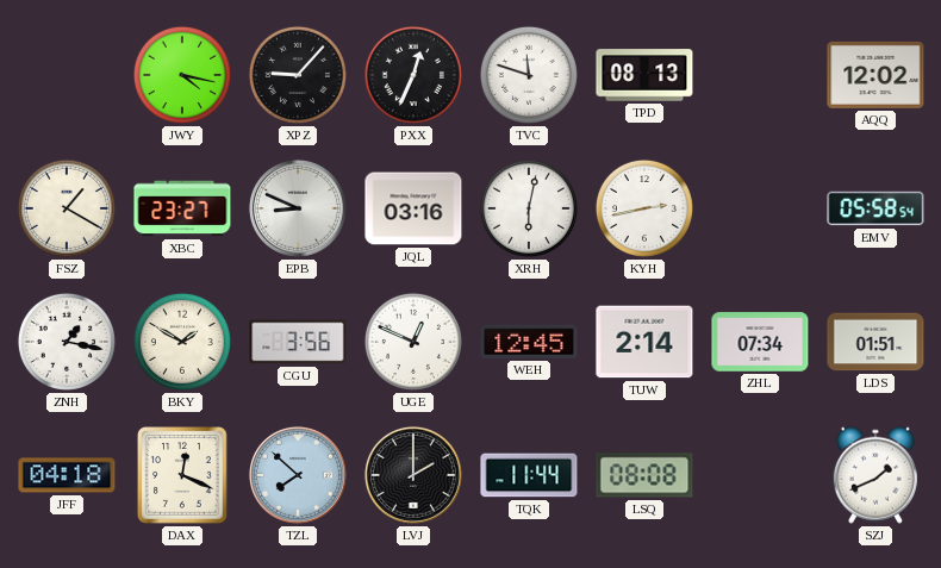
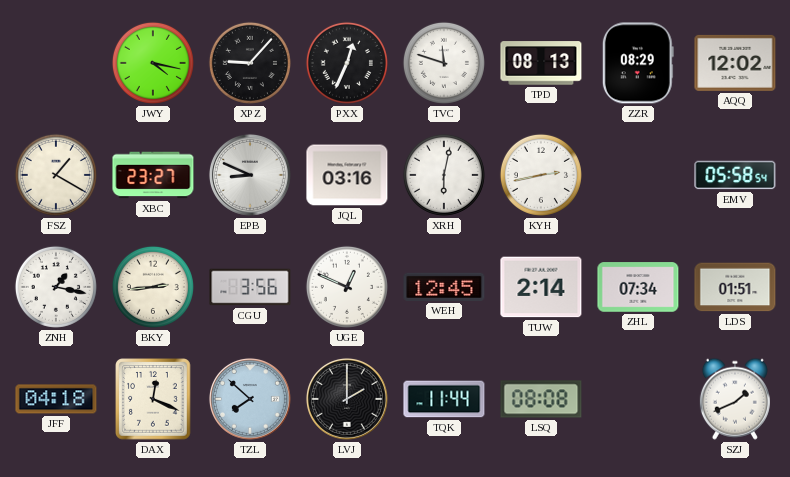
ZZR: none -> 08:29 (638, 63)
BKY: 1:50 -> 2:44 (153, 287)
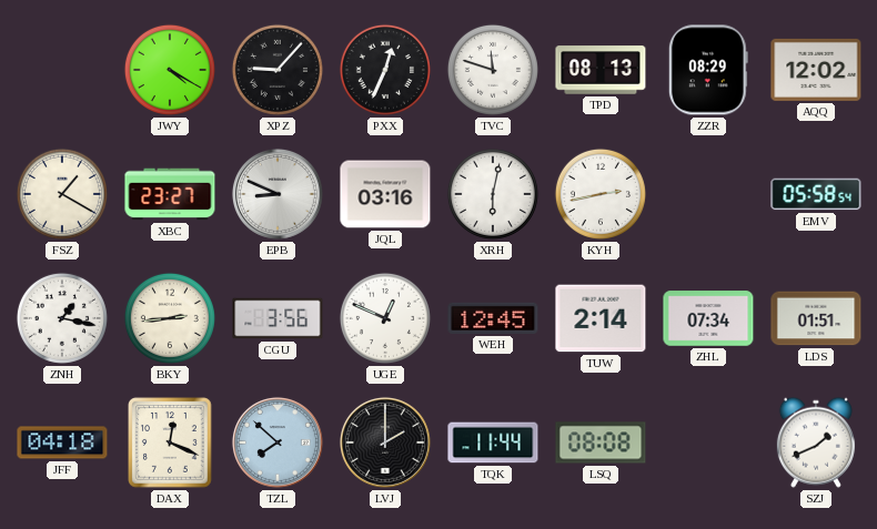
JWY: 4:17 -> 4:20 (170, 70)
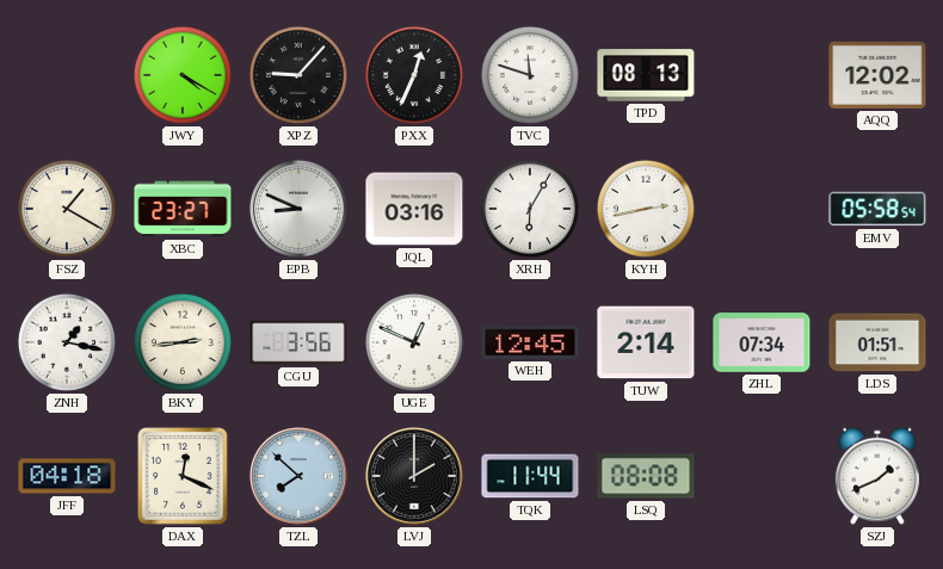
ZZR: 08:29 -> none (708, 70)
XRH: 6:02 -> 6:05 (530, 209)
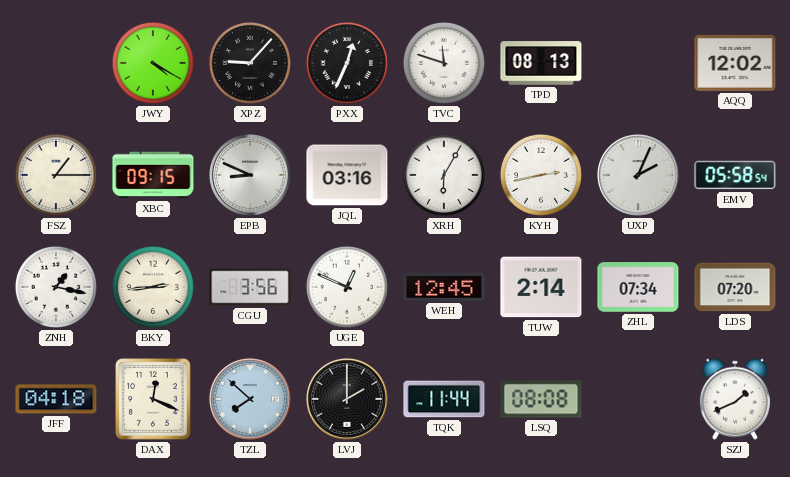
FSZ: 1:20 -> 1:15 (56, 175)
XBC: 23:27 -> 09:15 (153, 175)
UXP: none -> 2:04 (638, 175)
LDS: 01:51 -> 07:20 (735, 287)
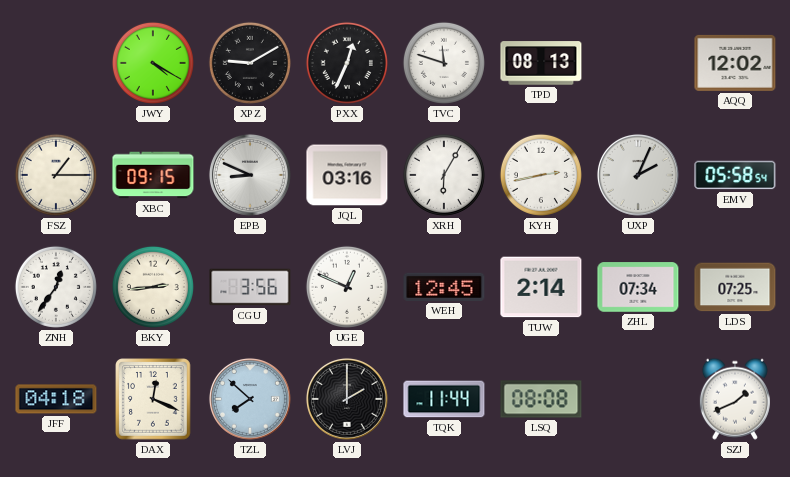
XPZ: 9:07 -> 9:10 (250, 63)
ZNH: 1:17 -> 12:36 (56, 287)
LDS: 07:20 -> 07:25 (735, 287)
